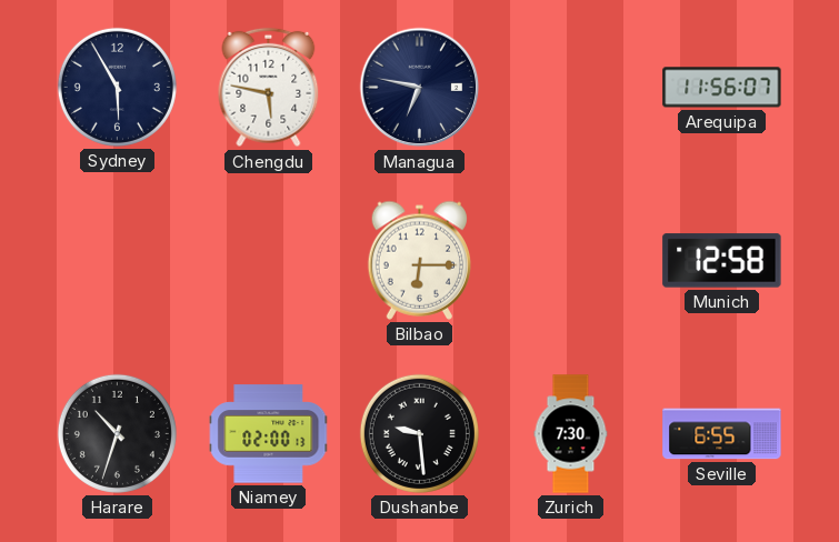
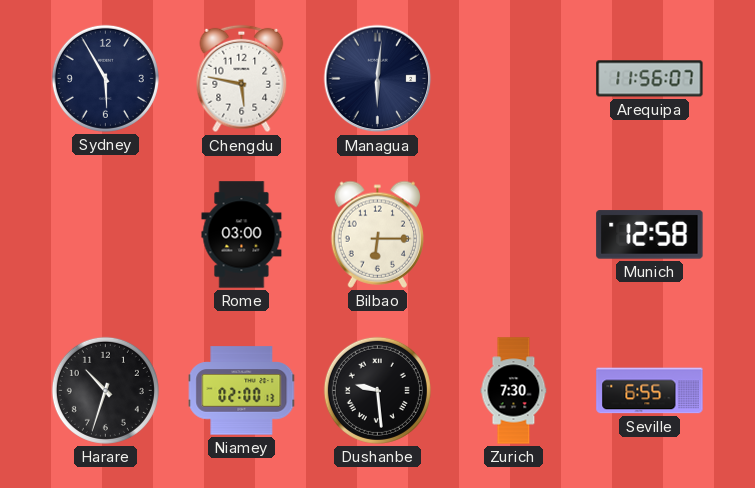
Managua: 6:47 -> 6:01 (378, 79)
Rome: none -> 03:00 (242, 235)
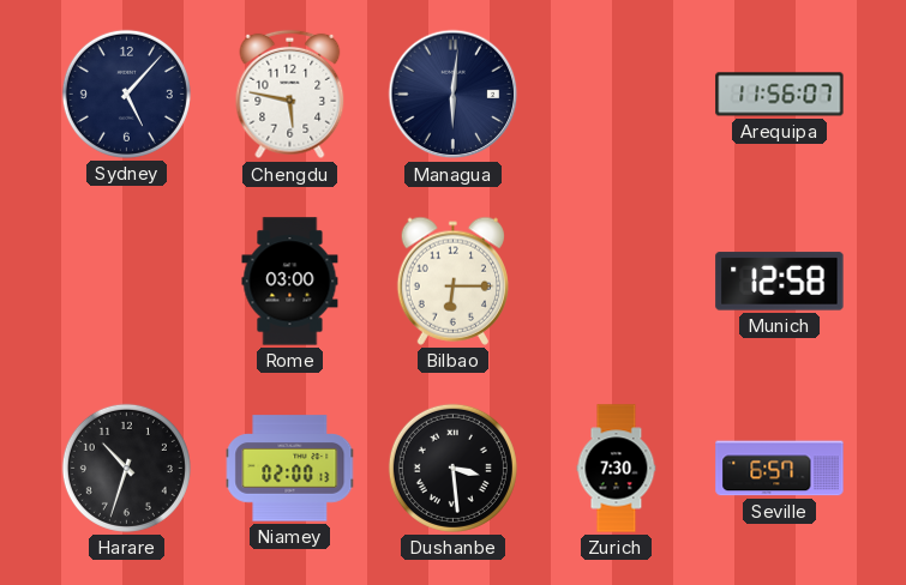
Sydney: 5:55 -> 5:07 (126, 94)
Dushanbe: 9:29 -> 3:29 (452, 468)
Seville: 6:55 -> 6:57 (780, 469)
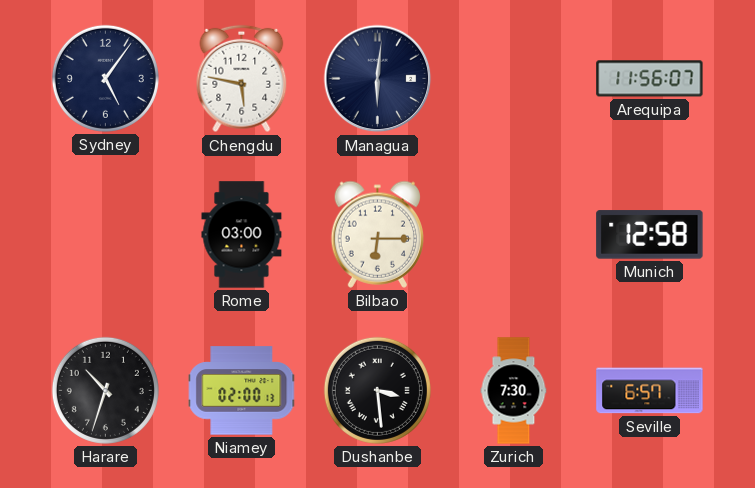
Sydney: 5:07 -> 5:06 (105, 78)
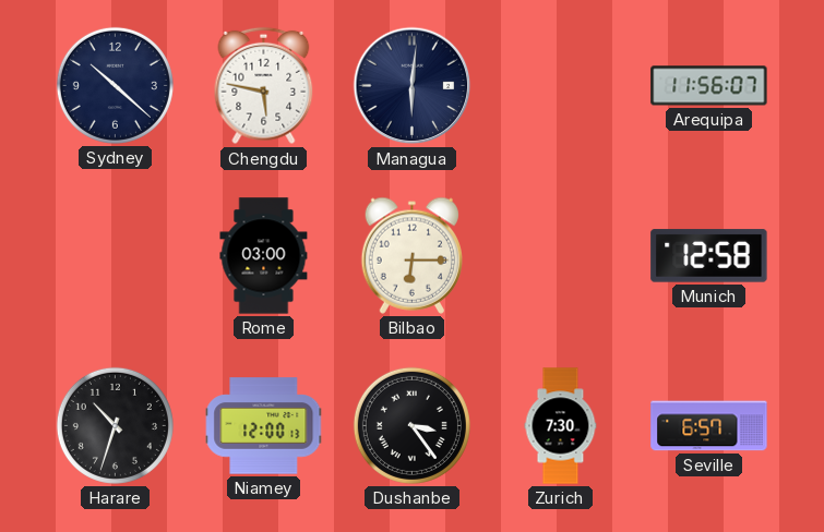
Sydney: 5:06 -> 10:22 (115, 85)
Niamey: 02:00 -> 12:00 (264, 426)
Dushanbe: 3:29 -> 3:24 (411, 425)
